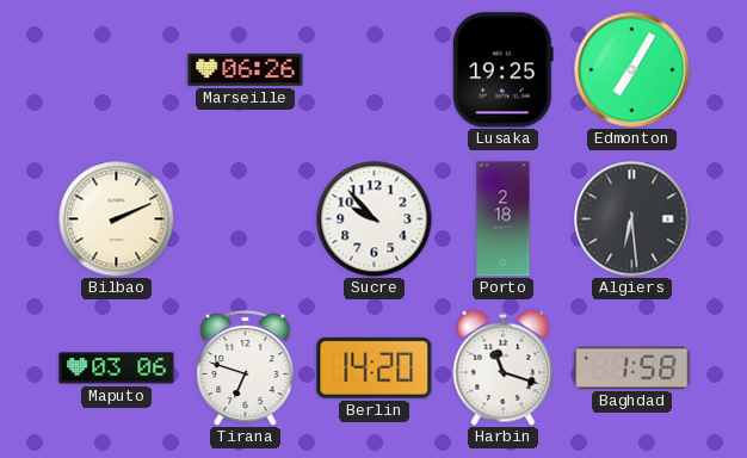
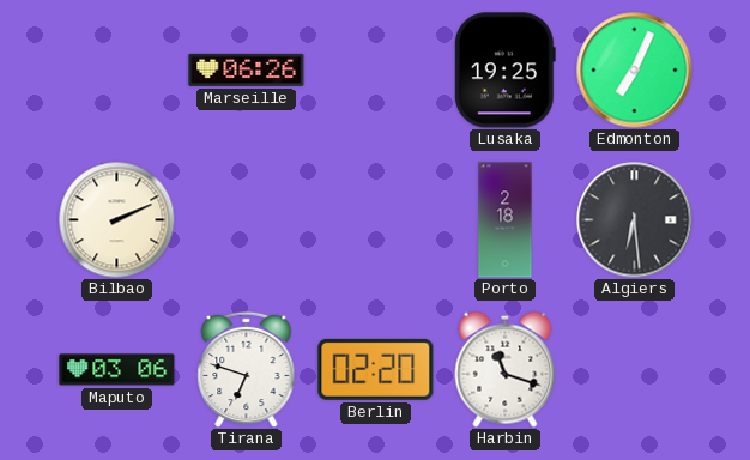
Edmonton: 7:05 -> 7:04 (635, 71)
Sucre: 9:53 -> none (373, 218)
Berlin: 14:20 -> 02:20 (376, 369)
Baghdad: 1:58 -> none (632, 367)
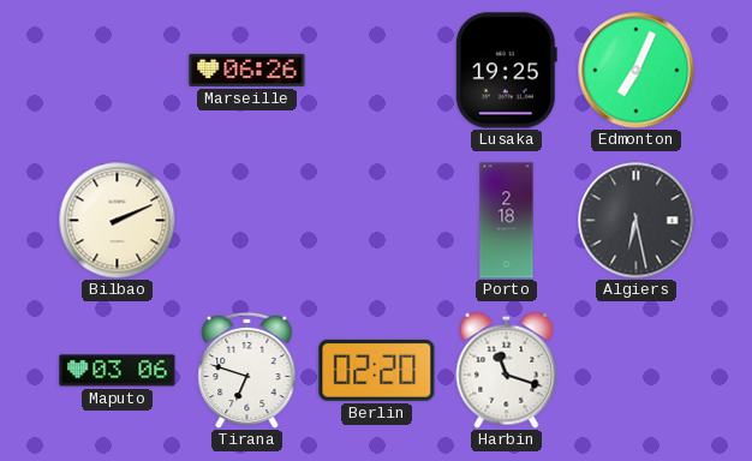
Algiers: 6:29 -> 6:28 (637, 221)
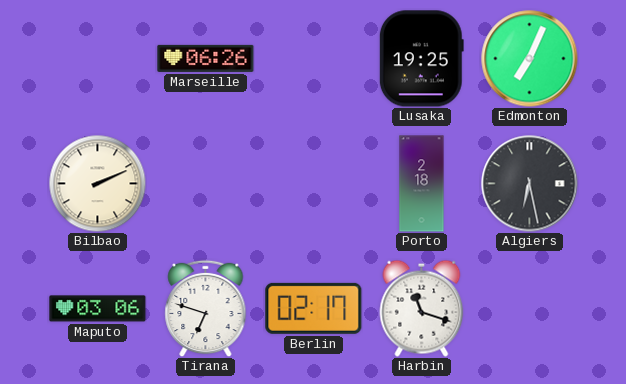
Berlin: 02:20 -> 02:17 (314, 308)
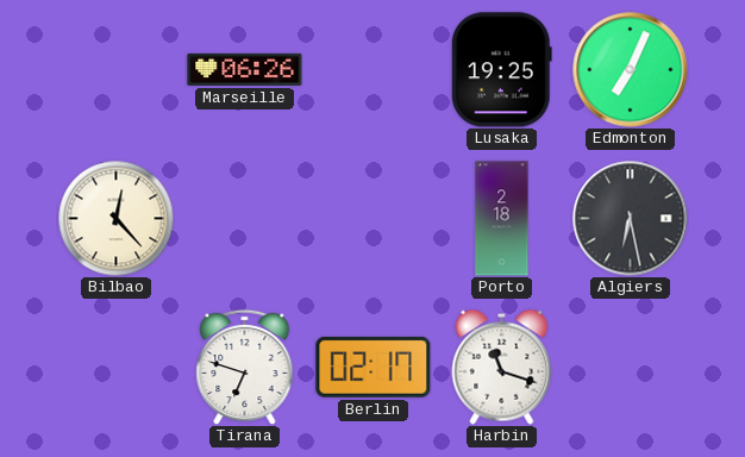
Bilbao: 2:11 -> 12:23 (115, 218)
Maputo: 03:06 -> none (98, 309)
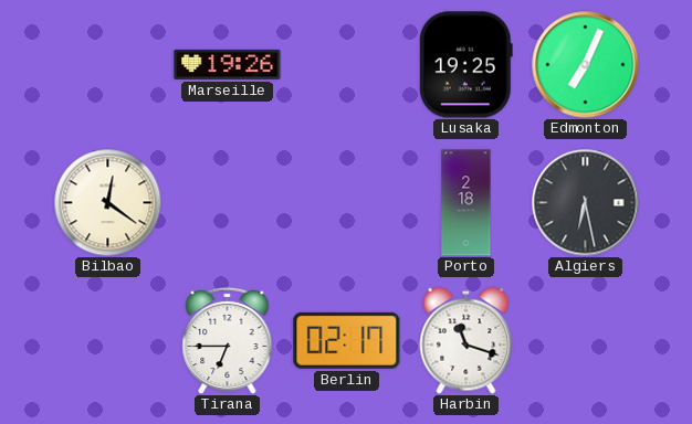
Marseille: 06:26 -> 19:26 (228, 64)
Bilbao: 12:23 -> 12:21 (107, 202)
Tirana: 6:48 -> 6:45 (228, 340)
